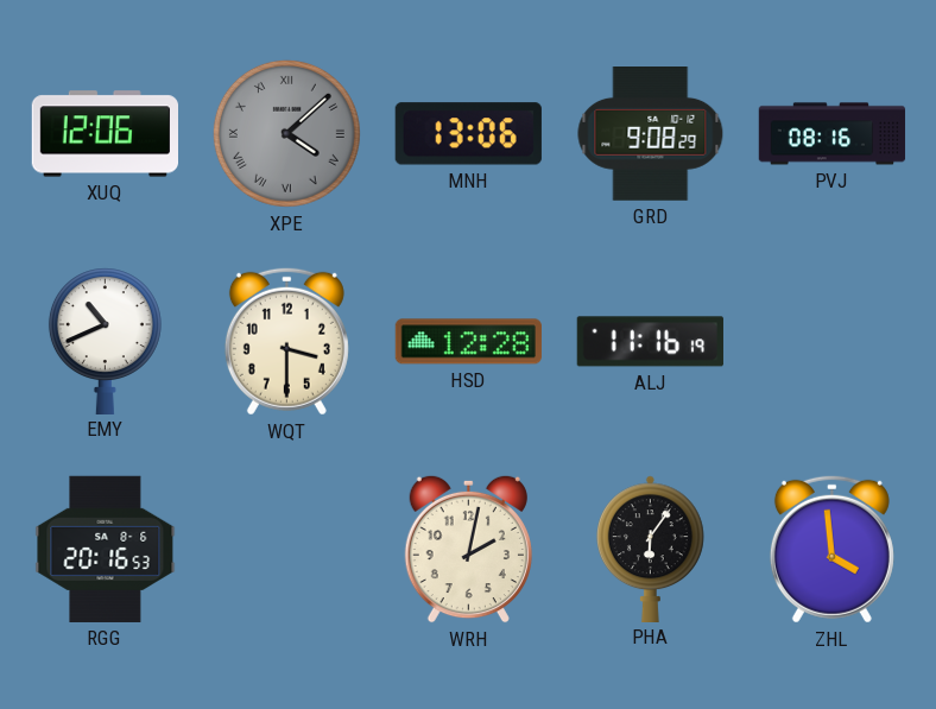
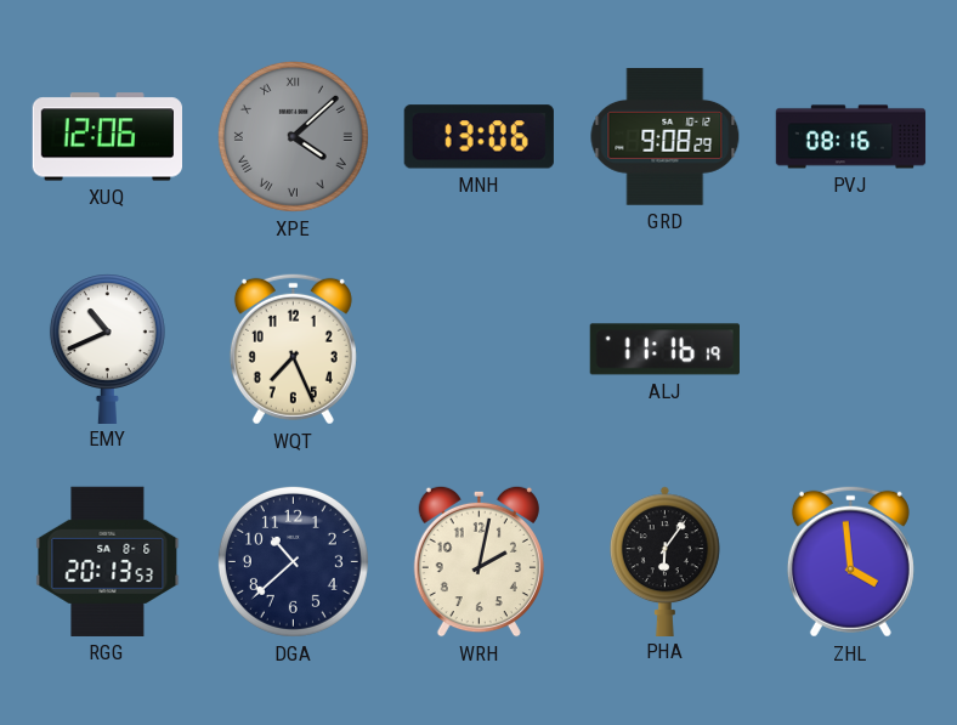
WQT: 3:30 -> 7:26 (293, 349)
HSD: 12:28 -> none (468, 342)
RGG: 20:16 -> 20:13 (108, 561)
DGA: none -> 10:38 (293, 561)
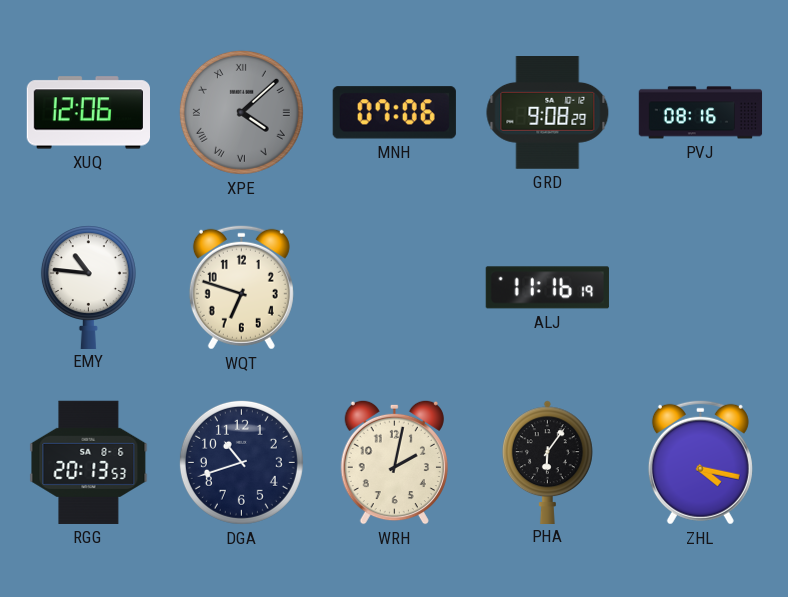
MNH: 13:06 -> 07:06 (394, 113)
EMY: 10:41 -> 10:46 (88, 287)
WQT: 7:26 -> 6:48 (241, 287)
DGA: 10:38 -> 10:42 (241, 462)
ZHL: 3:59 -> 4:17 (700, 462)
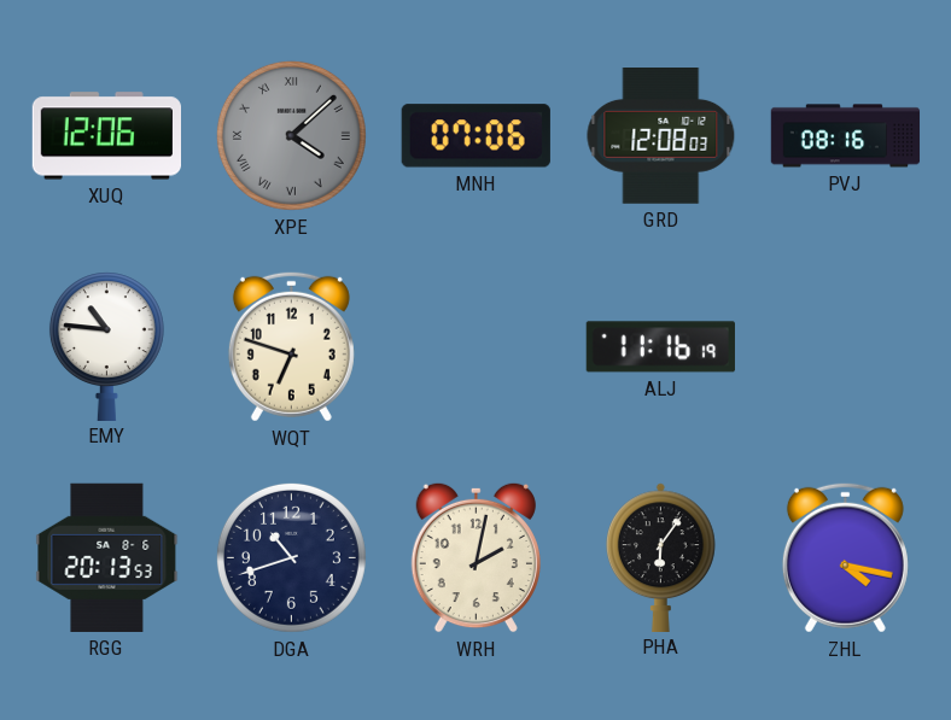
GRD: 9:08 -> 12:08 (661, 136)
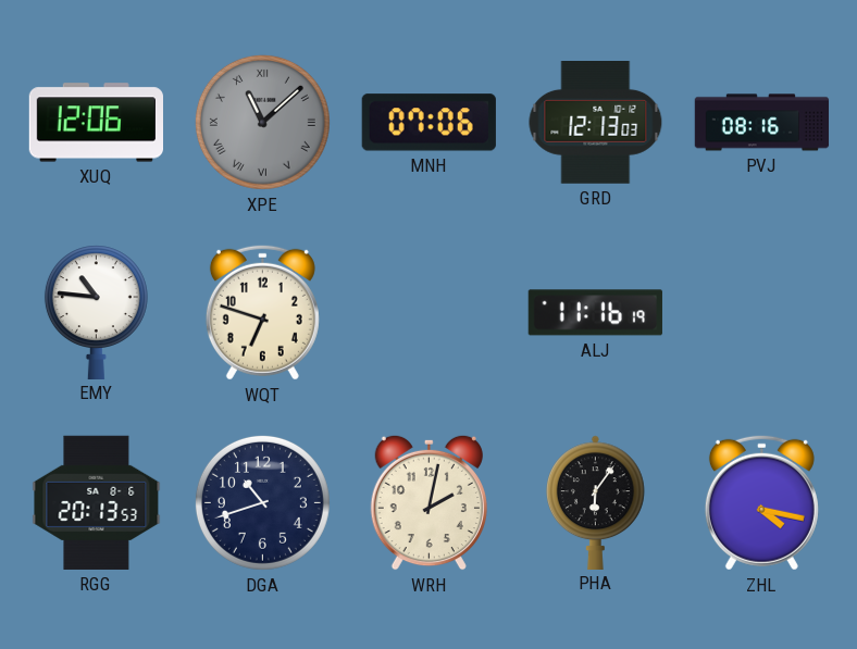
XPE: 4:08 -> 11:08 (262, 122)
GRD: 12:08 -> 12:13 (596, 123)
